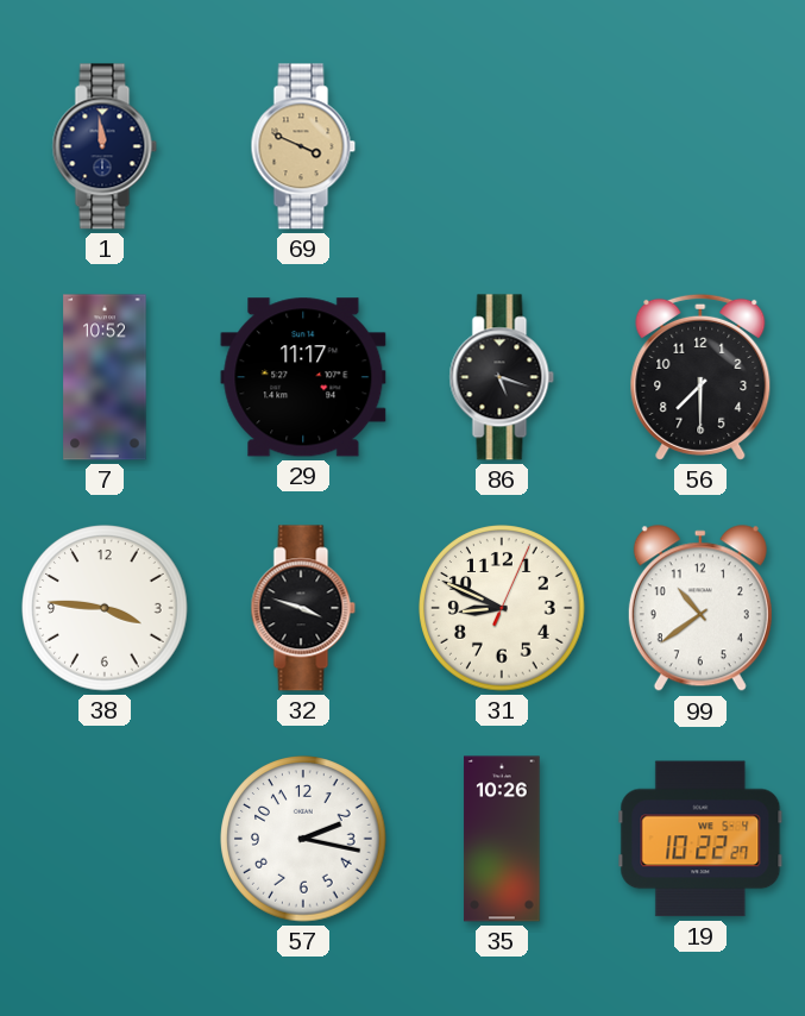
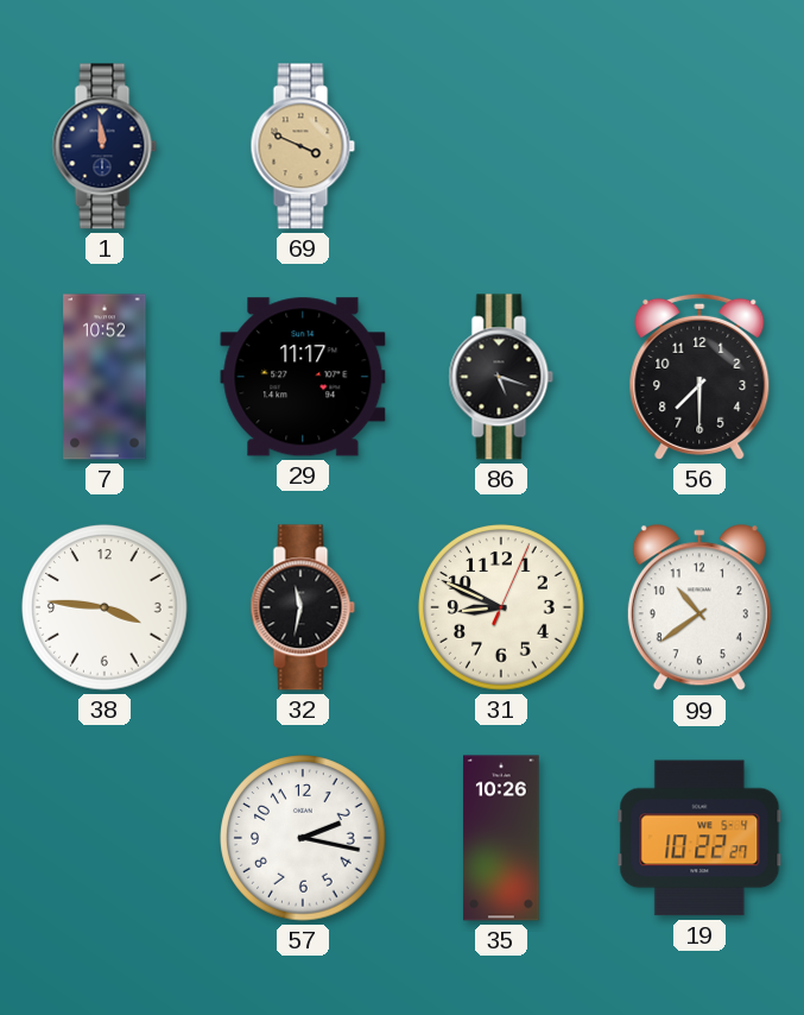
32: 3:48 -> 11:32 (303, 607)
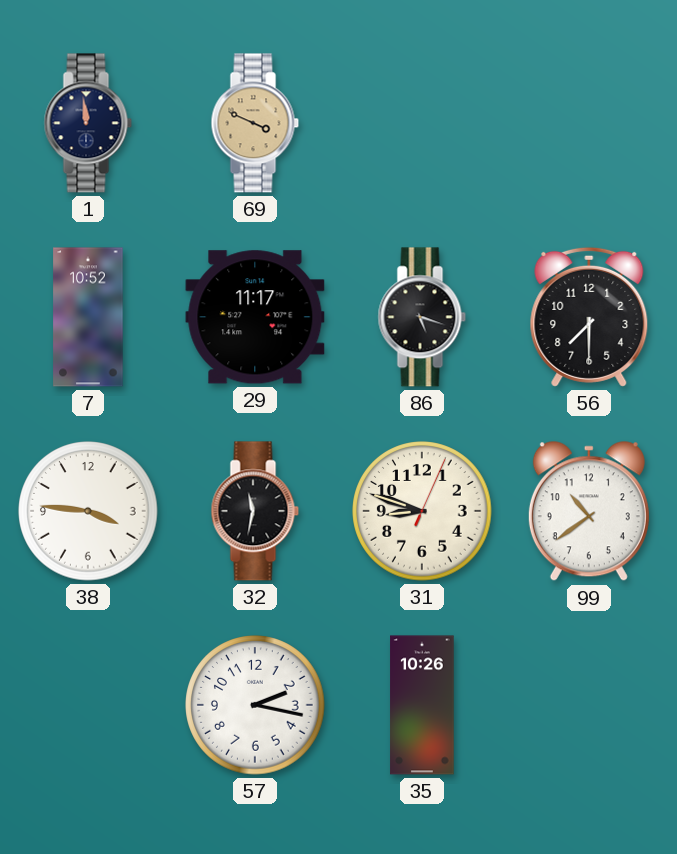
31: 8:49 -> 8:48 (422, 511)
19: 10:22 -> none (699, 838)
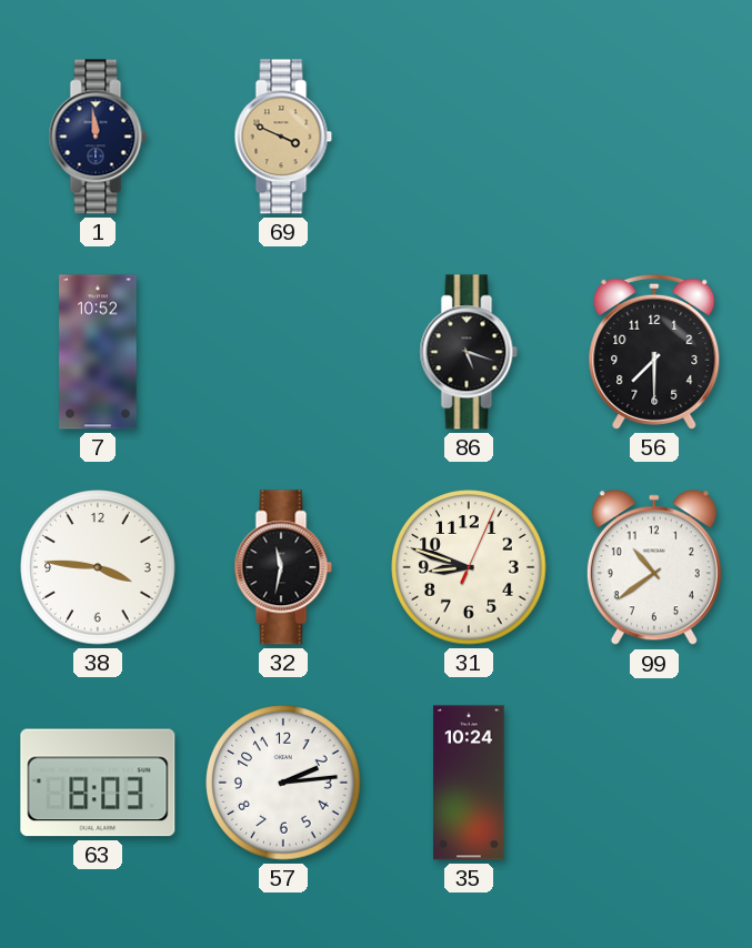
29: 11:17 -> none (255, 317)
63: none -> 8:03 (98, 783)
57: 2:17 -> 2:14 (283, 783)
35: 10:26 -> 10:24 (469, 783)
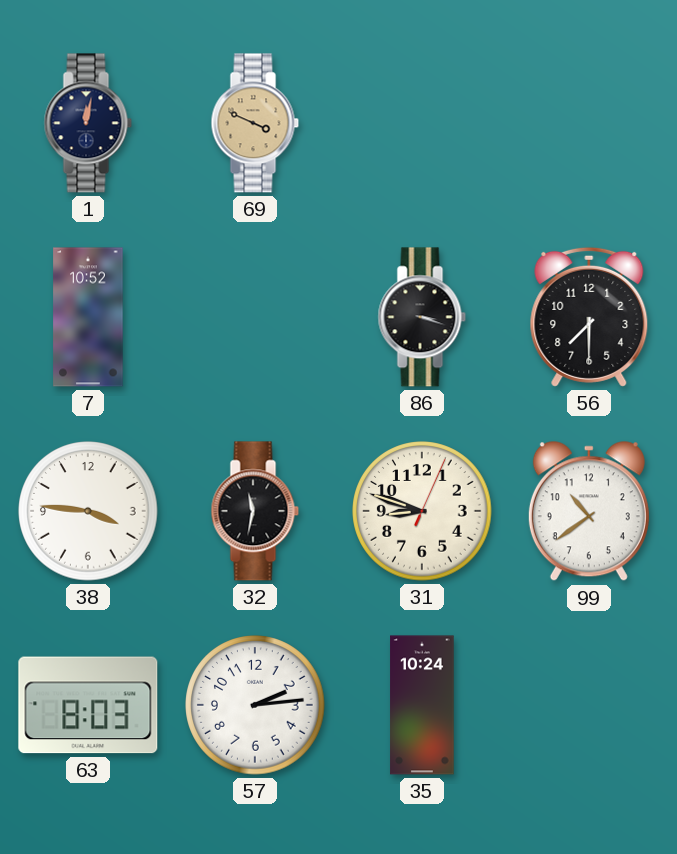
1: 11:59 -> 12:02 (88, 123)
86: 5:18 -> 3:18 (422, 317)
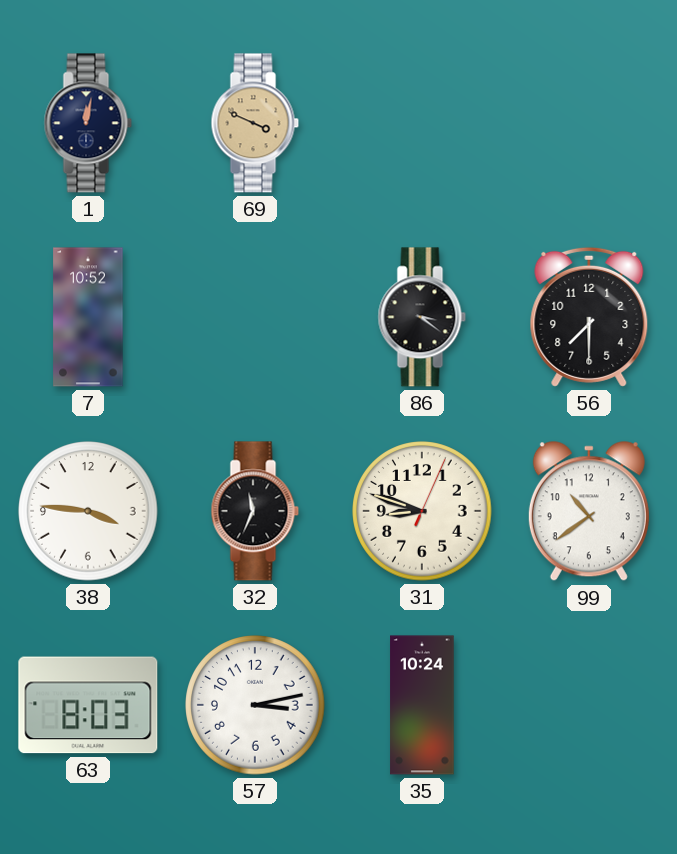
86: 3:18 -> 3:21 (422, 317)
32: 11:32 -> 11:34 (255, 511)
57: 2:14 -> 3:13 (255, 705)
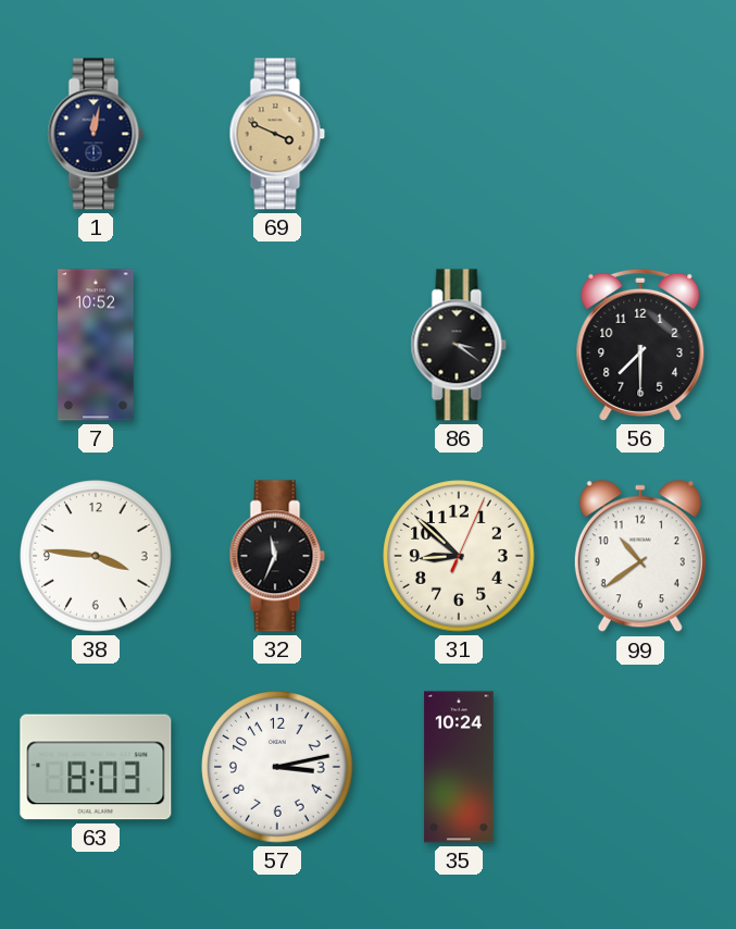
31: 8:48 -> 8:52 (459, 556)
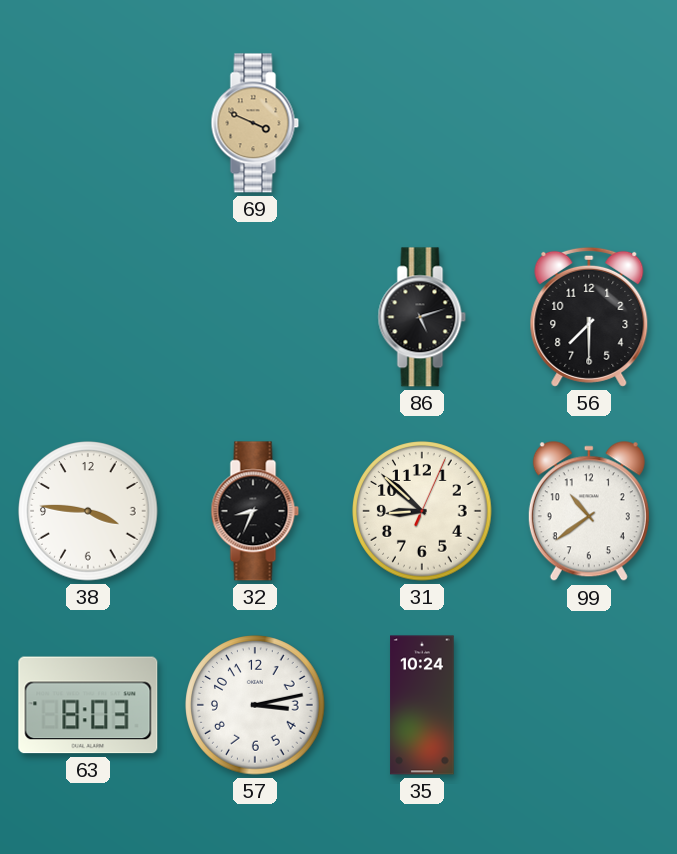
1: 12:02 -> none (96, 134)
7: 10:52 -> none (96, 345)
86: 3:21 -> 5:12 (422, 317)
32: 11:34 -> 8:34 (255, 511)
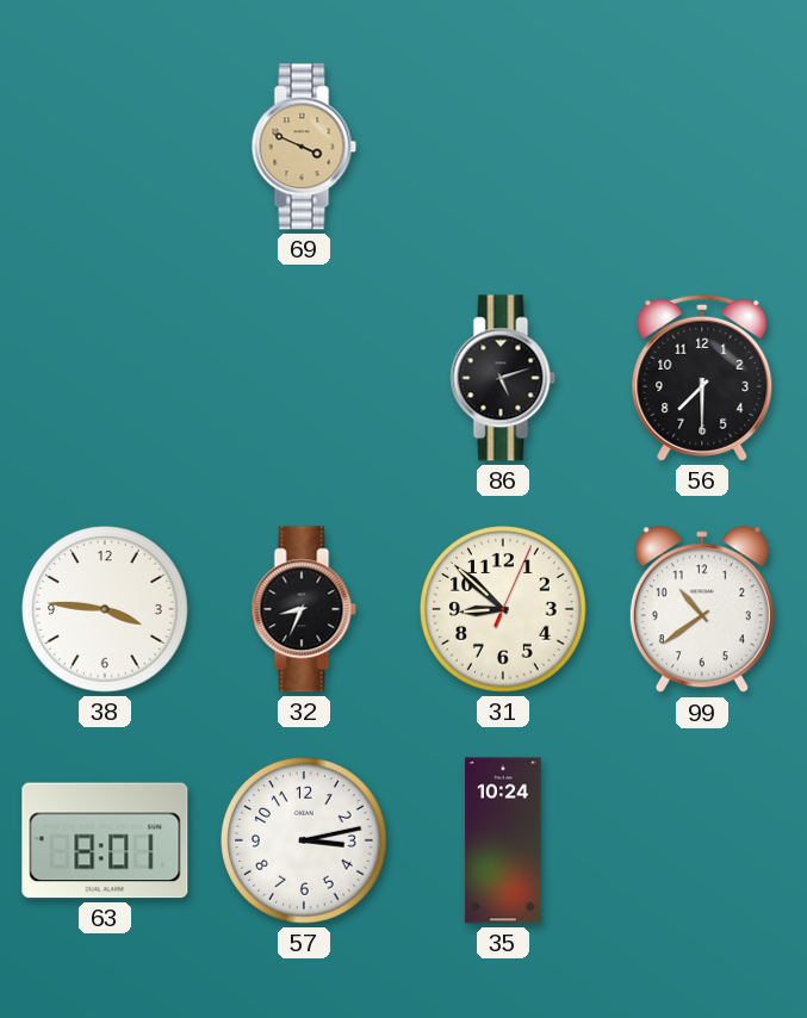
63: 8:03 -> 8:01 (105, 840)
